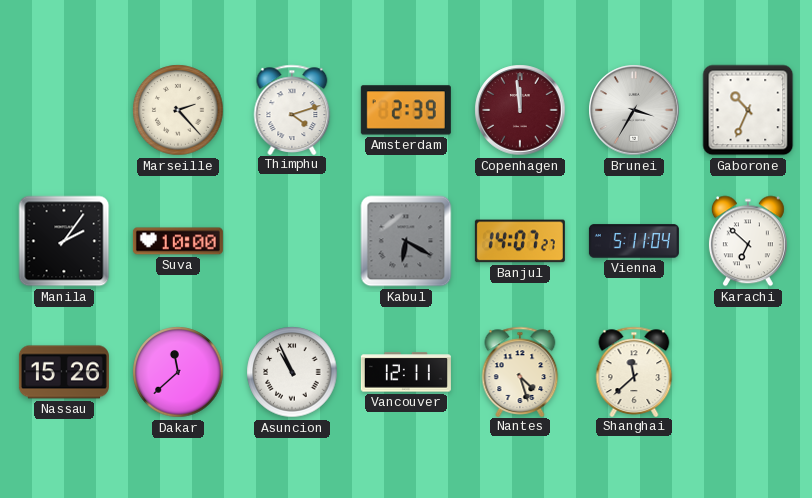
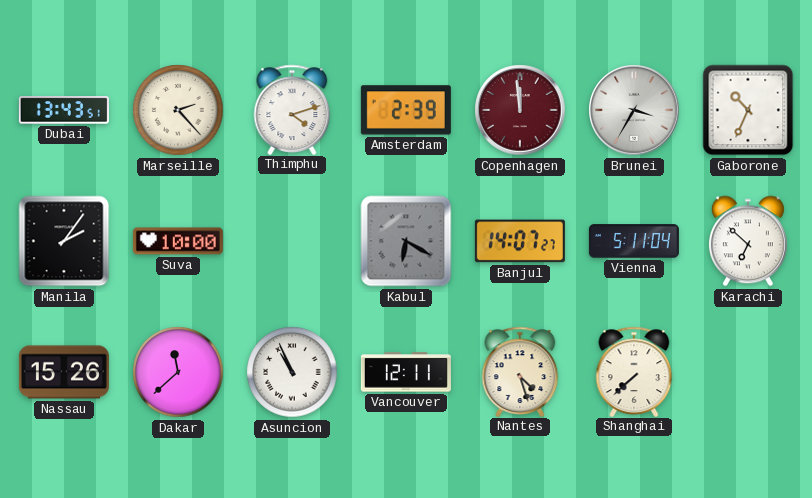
Dubai: none -> 13:43 (64, 110)
Shanghai: 11:38 -> 7:38 (634, 371)
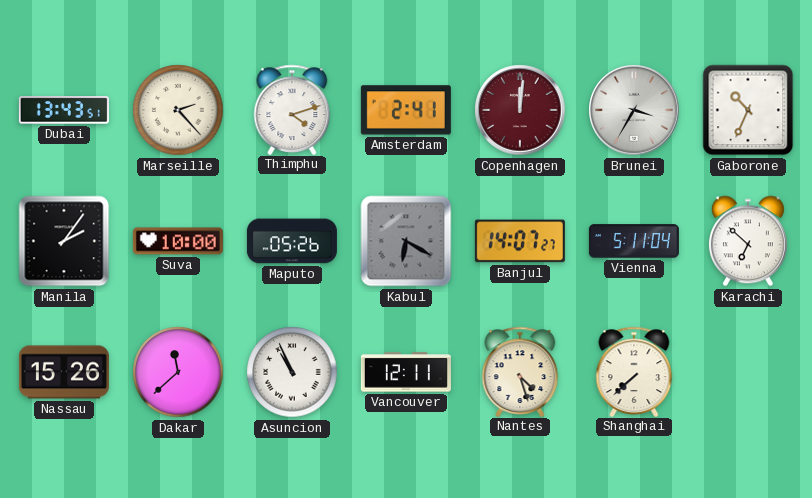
Amsterdam: 2:39 -> 2:41 (406, 110)
Copenhagen: 11:59 -> 12:01 (520, 110)
Maputo: none -> 05:26 (292, 241)
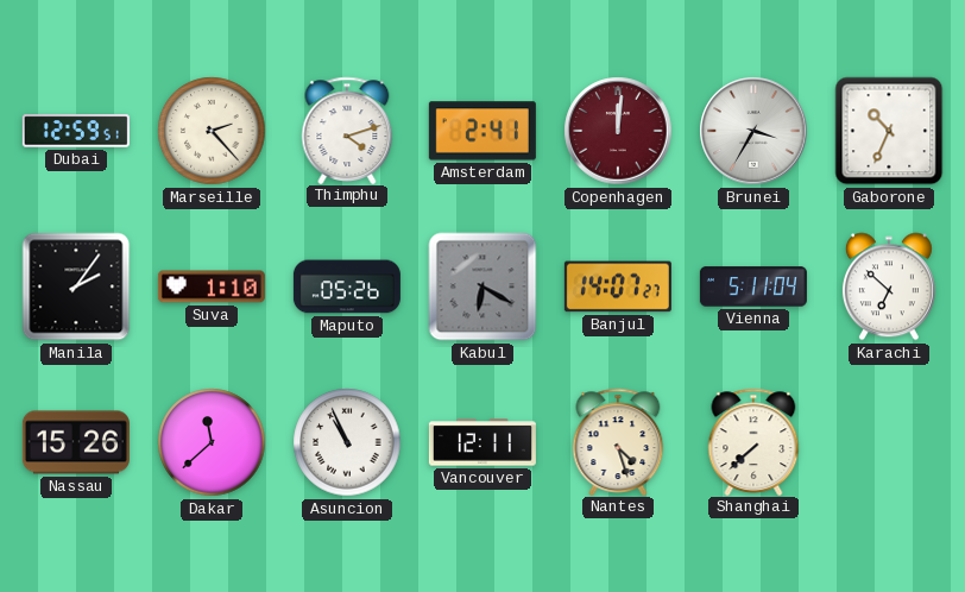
Dubai: 13:43 -> 12:59 (76, 131)
Suva: 10:00 -> 1:10 (212, 286)
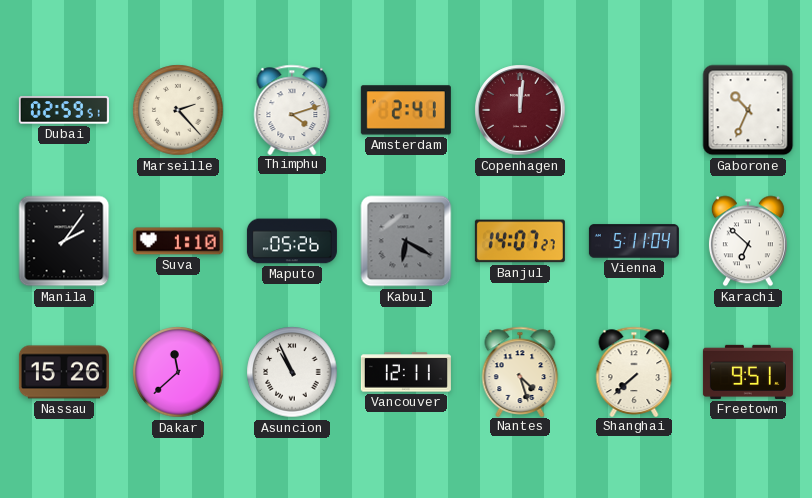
Dubai: 12:59 -> 02:59 (64, 110)
Brunei: 3:35 -> none (753, 131)
Freetown: none -> 9:51 (748, 372)
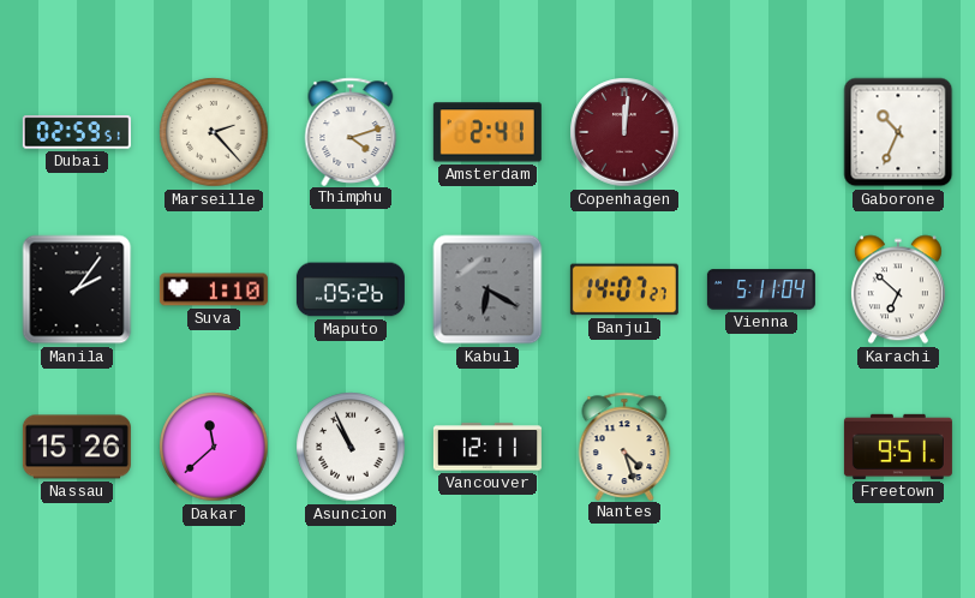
Shanghai: 7:38 -> none (634, 371)
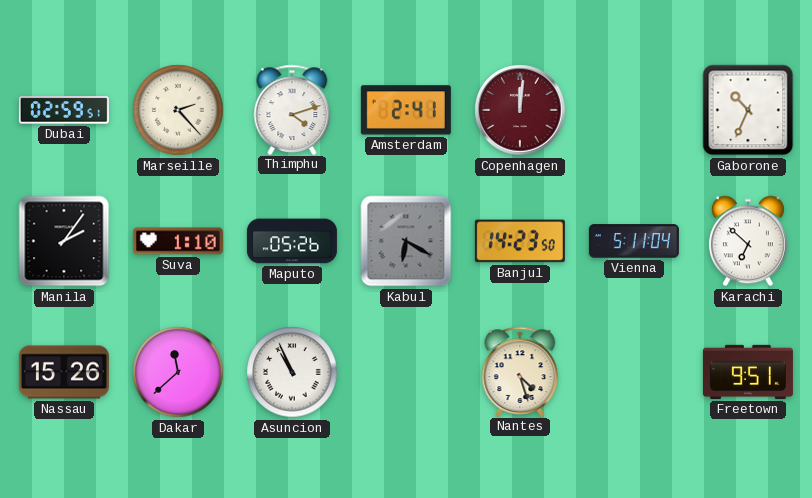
Banjul: 14:07 -> 14:23 (520, 241)
Vancouver: 12:11 -> none (487, 447)
